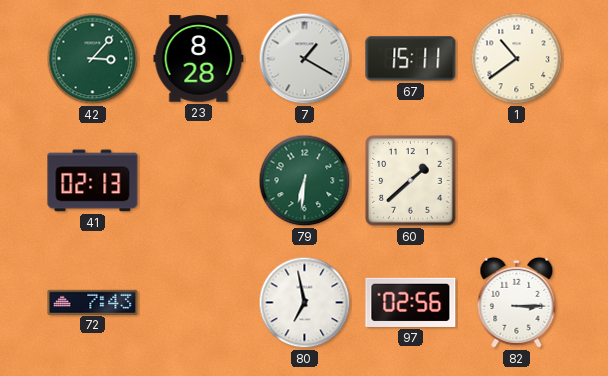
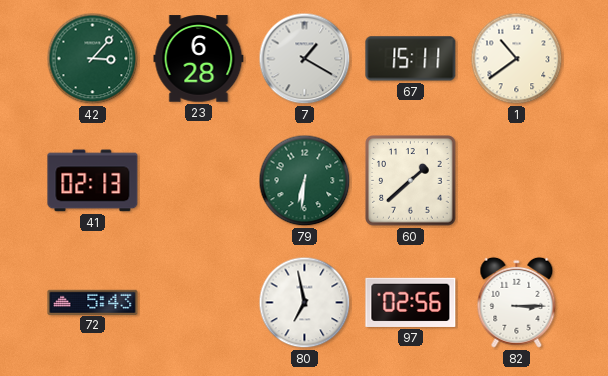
23: 8:28 -> 6:28 (199, 59)
72: 7:43 -> 5:43 (93, 302)
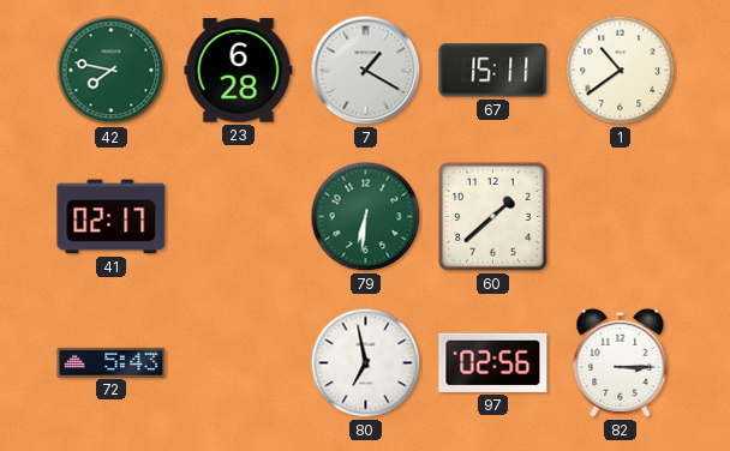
42: 3:07 -> 7:47 (112, 71)
41: 02:13 -> 02:17 (112, 217)
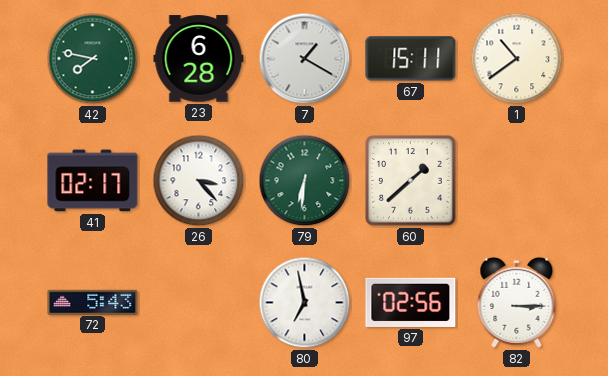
26: none -> 3:23 (199, 181)
